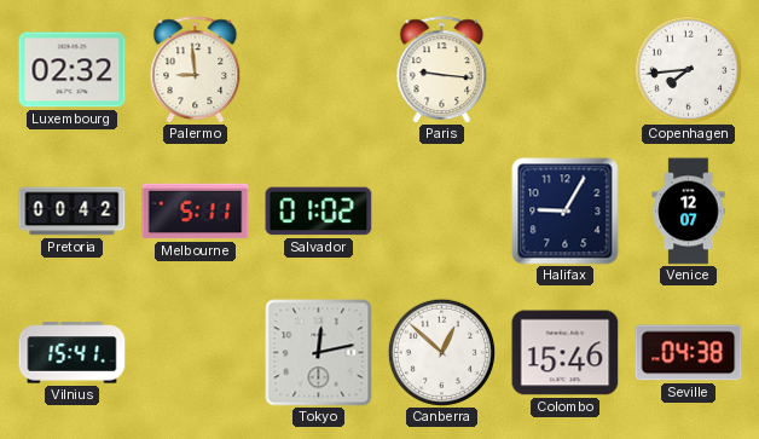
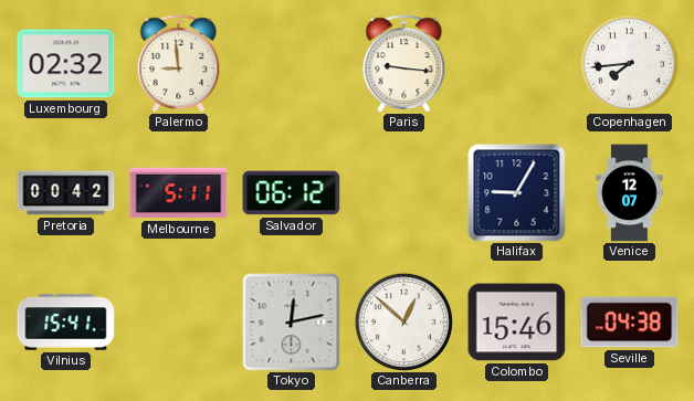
Salvador: 01:02 -> 06:12 (292, 193)
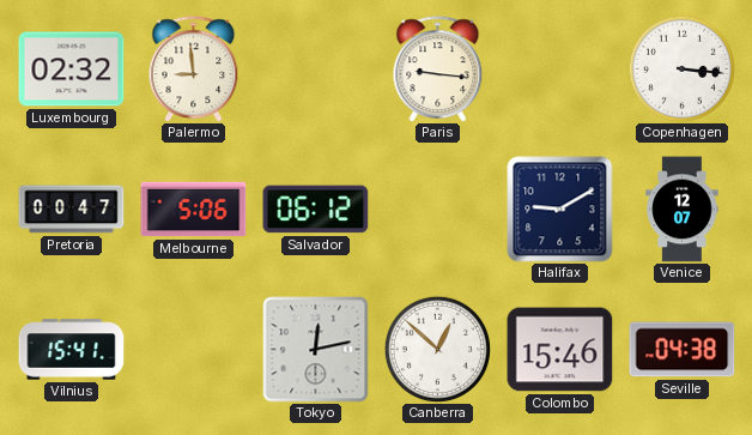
Copenhagen: 7:44 -> 3:16 (681, 68)
Pretoria: 00:42 -> 00:47 (72, 210)
Melbourne: 5:11 -> 5:06 (194, 210)
Halifax: 9:05 -> 9:10 (560, 210)
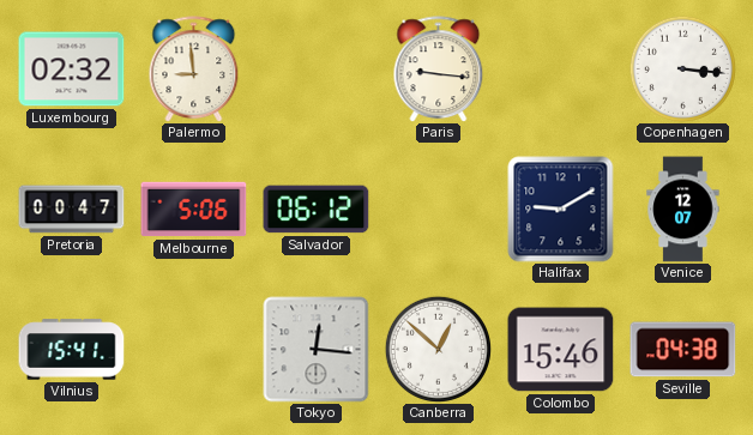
Tokyo: 12:13 -> 12:16 (317, 350)
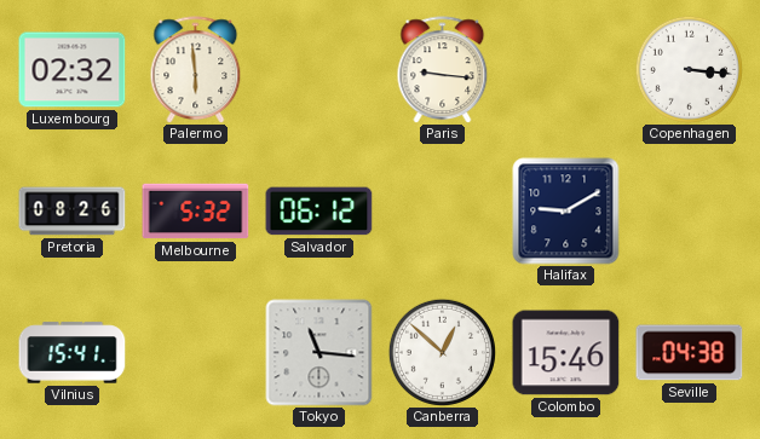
Palermo: 8:59 -> 5:59 (196, 70)
Pretoria: 00:47 -> 08:26 (73, 212)
Melbourne: 5:06 -> 5:32 (196, 212)
Venice: 12:07 -> none (683, 210)
Tokyo: 12:16 -> 11:16 (319, 353)
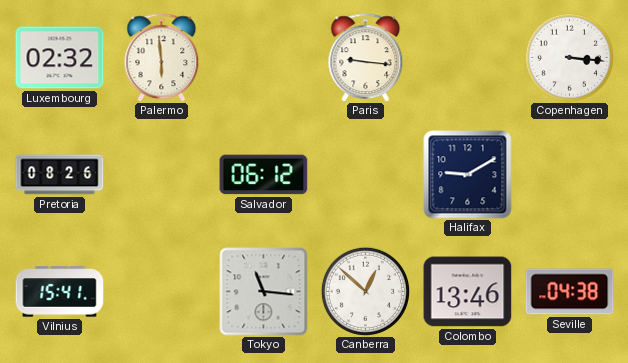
Melbourne: 5:32 -> none (196, 212)
Colombo: 15:46 -> 13:46 (468, 292)
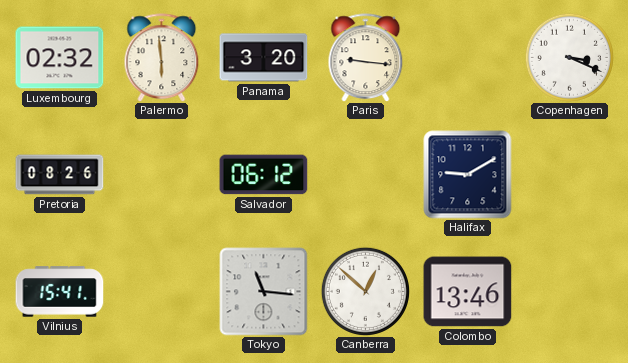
Panama: none -> 3:20 (264, 58)
Copenhagen: 3:16 -> 3:19 (569, 57)
Seville: 04:38 -> none (570, 292)
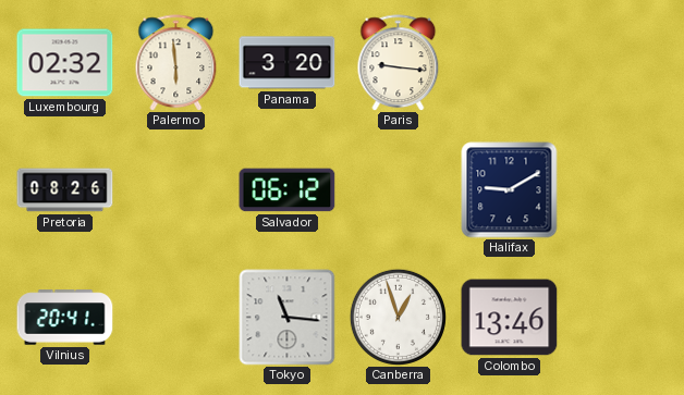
Copenhagen: 3:19 -> none (569, 57)
Vilnius: 15:41 -> 20:41 (65, 318)
Canberra: 12:52 -> 12:57 (398, 317)
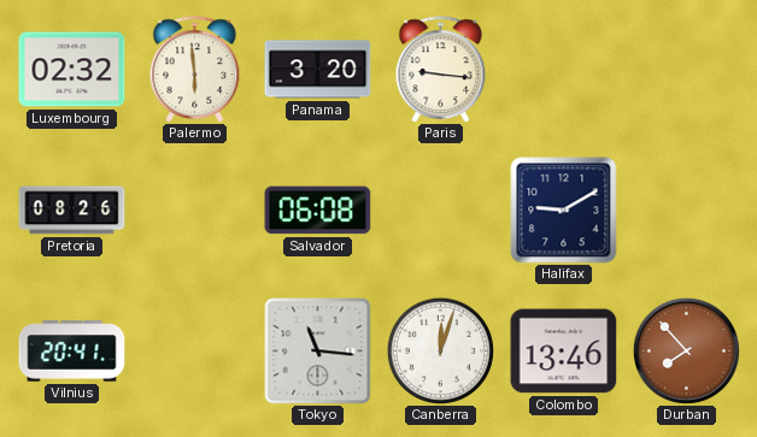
Salvador: 06:12 -> 06:08 (318, 211)
Canberra: 12:57 -> 12:03 (440, 350)
Durban: none -> 7:53 (686, 350)
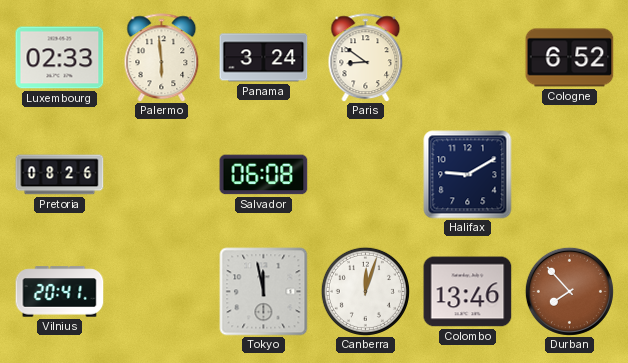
Luxembourg: 02:32 -> 02:33 (60, 58)
Panama: 3:20 -> 3:24 (264, 58)
Paris: 9:16 -> 8:51 (366, 58)
Cologne: none -> 6:52 (570, 58)
Tokyo: 11:16 -> 11:58 (264, 292)
